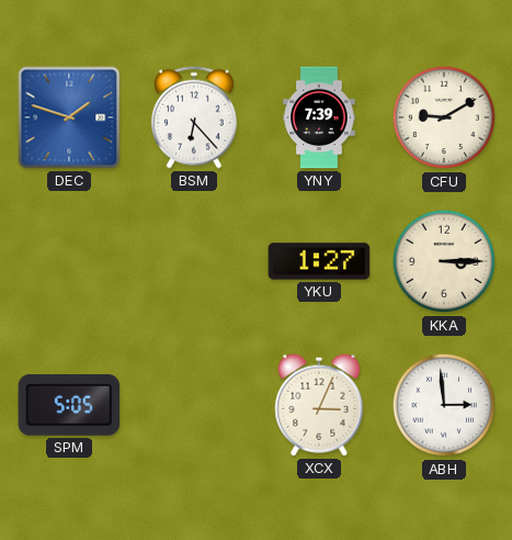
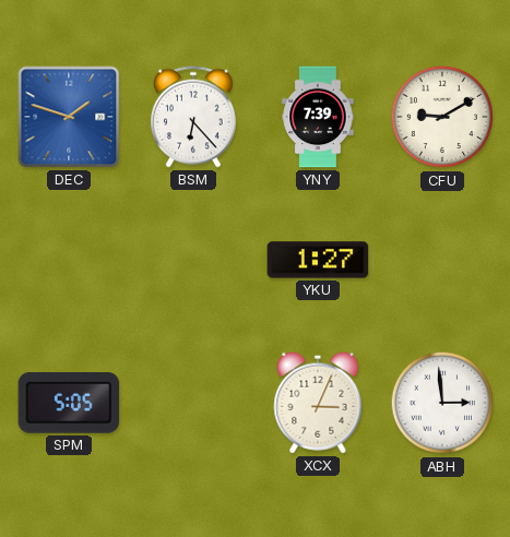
KKA: 3:15 -> none (444, 261)
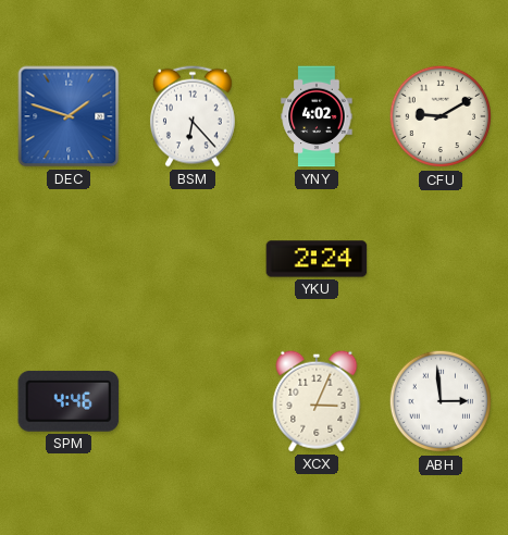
YNY: 7:39 -> 4:02 (317, 116)
YKU: 1:27 -> 2:24 (317, 259)
SPM: 5:05 -> 4:46 (69, 401)
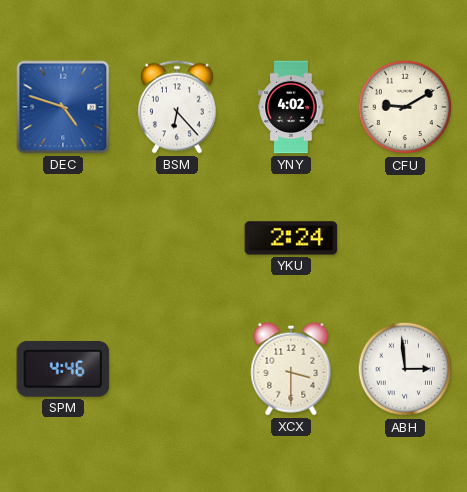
DEC: 1:48 -> 4:48 (63, 107)
XCX: 3:04 -> 3:30 (291, 369)
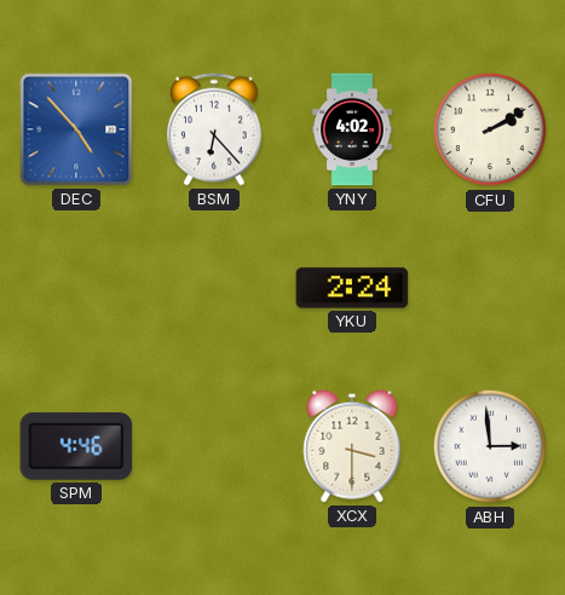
DEC: 4:48 -> 4:53 (76, 129)
CFU: 9:10 -> 2:10 (490, 129)
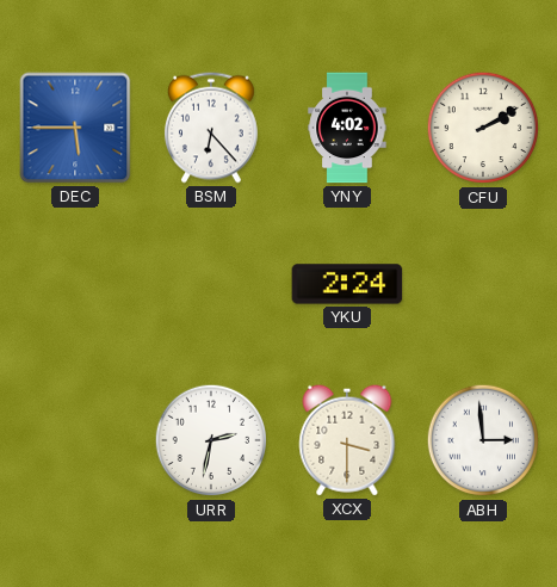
DEC: 4:53 -> 5:45 (75, 128)
SPM: 4:46 -> none (76, 446)
URR: none -> 2:32 (211, 440)
